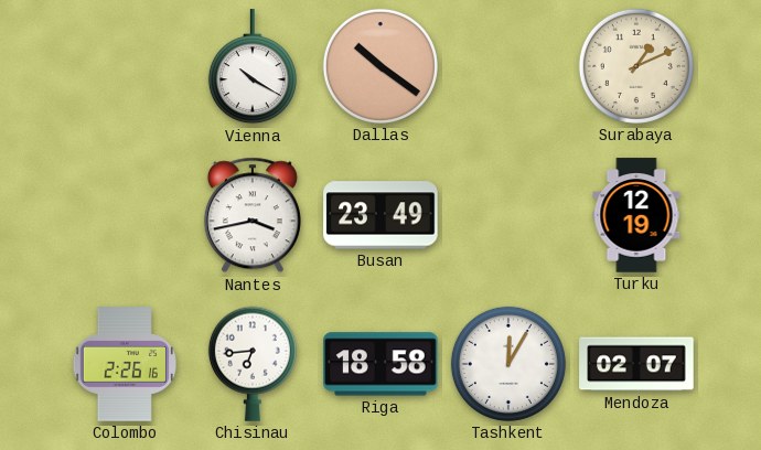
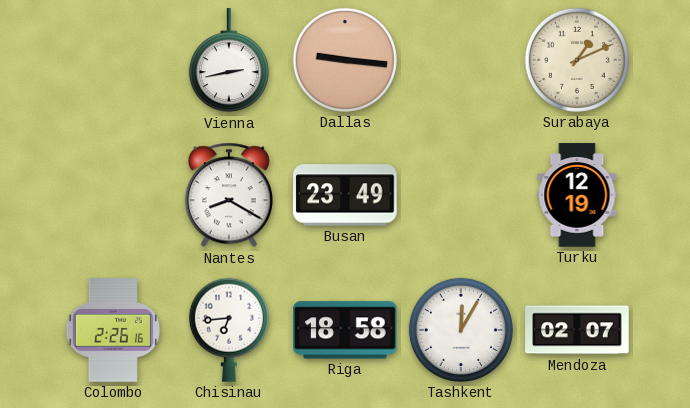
Vienna: 10:20 -> 2:43 (229, 61)
Dallas: 10:21 -> 9:16 (345, 60)
Nantes: 3:43 -> 8:20 (229, 195)
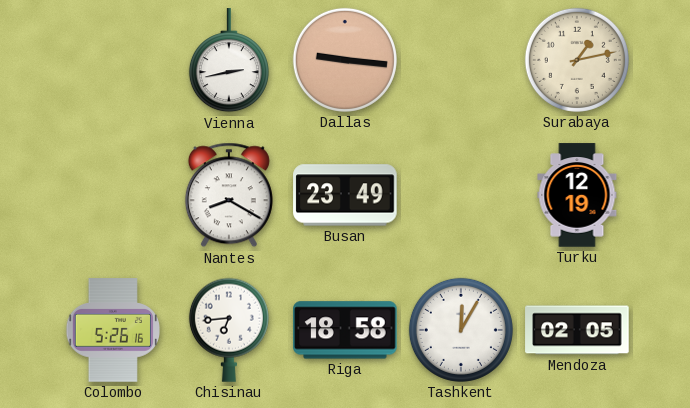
Surabaya: 1:11 -> 1:13 (577, 60)
Colombo: 2:26 -> 5:26 (112, 330)
Mendoza: 02:07 -> 02:05 (577, 330)
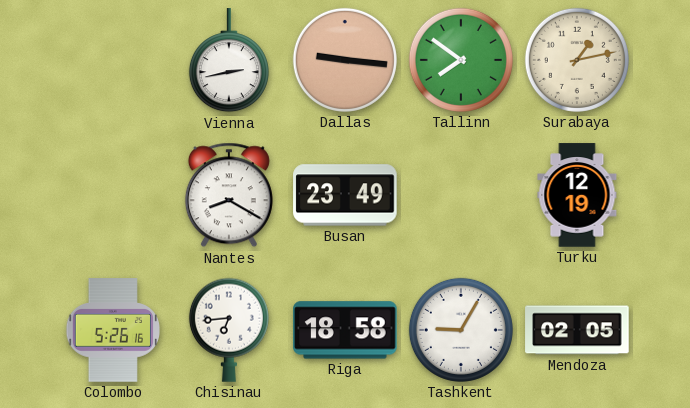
Tallinn: none -> 7:51 (461, 60)
Tashkent: 12:05 -> 9:05 (461, 330)
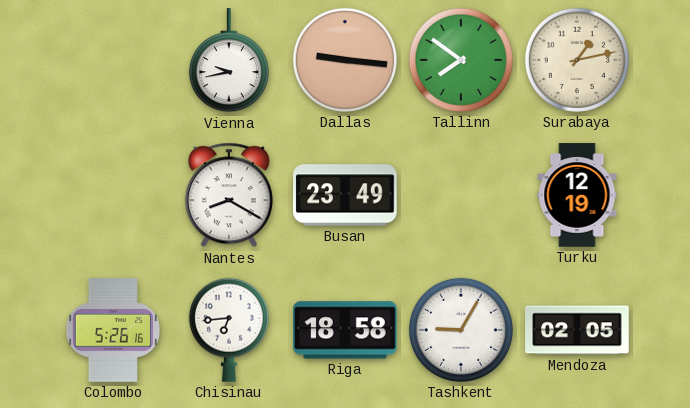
Vienna: 2:43 -> 9:43 (229, 61)
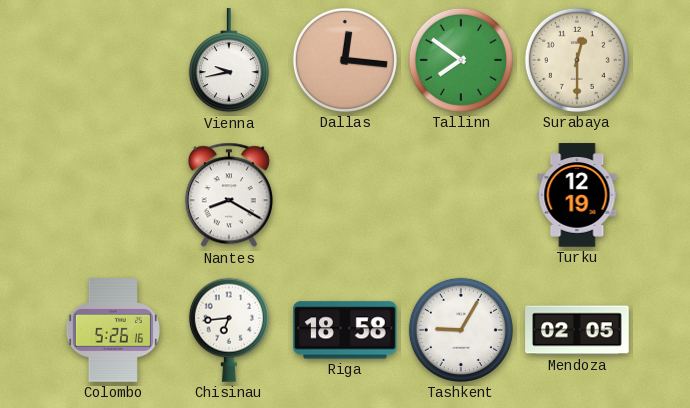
Dallas: 9:16 -> 12:16 (345, 60)
Surabaya: 1:13 -> 12:30 (577, 60)
Busan: 23:49 -> none (345, 195)
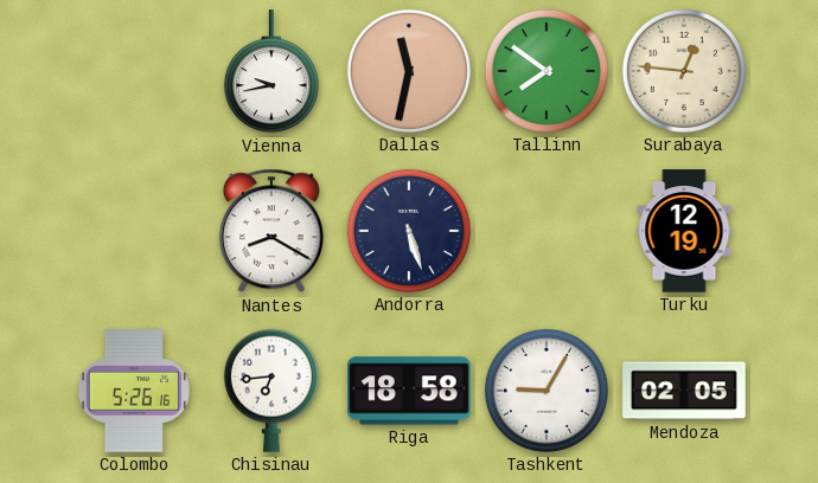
Dallas: 12:16 -> 11:32 (409, 71)
Surabaya: 12:30 -> 12:46 (684, 71)
Andorra: none -> 5:27 (409, 231)
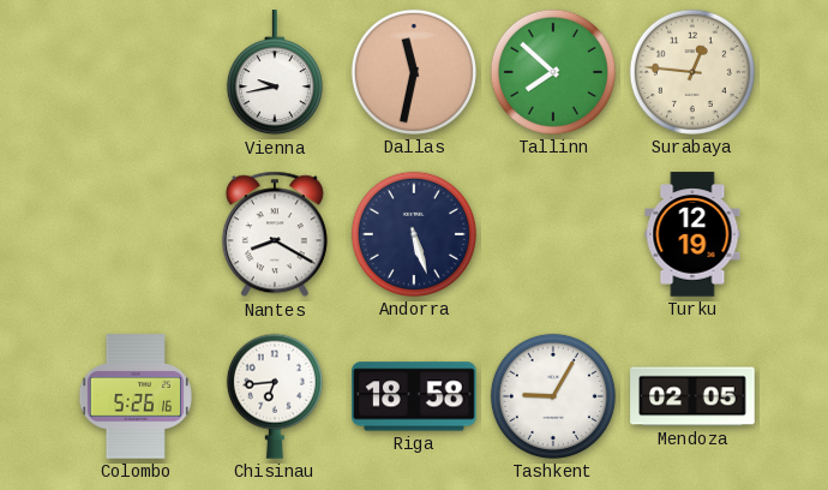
Tallinn: 7:51 -> 7:52 (553, 72)
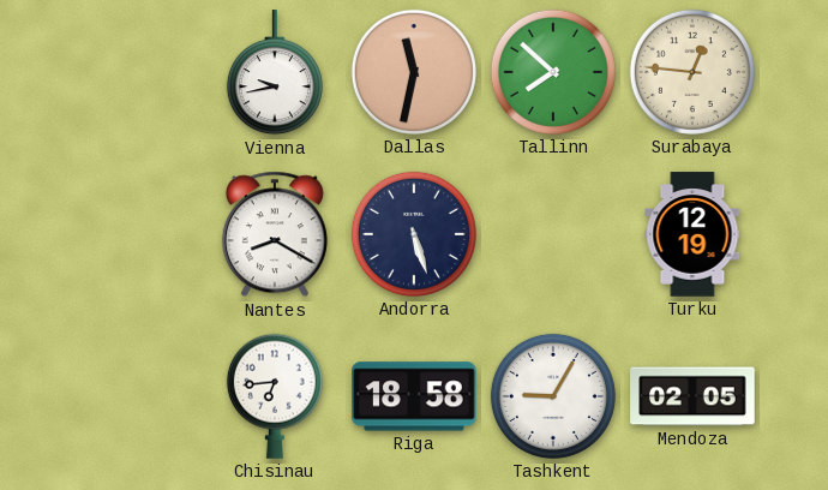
Colombo: 5:26 -> none (134, 396)
